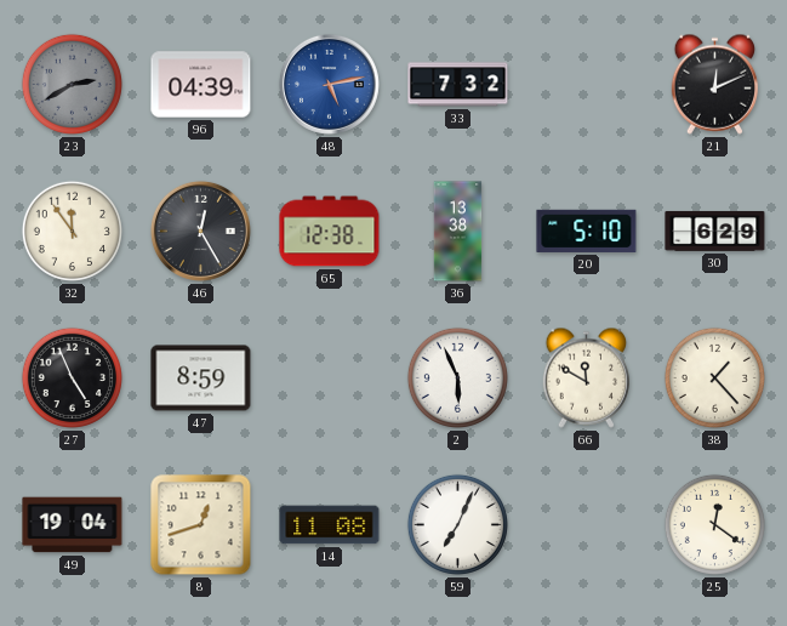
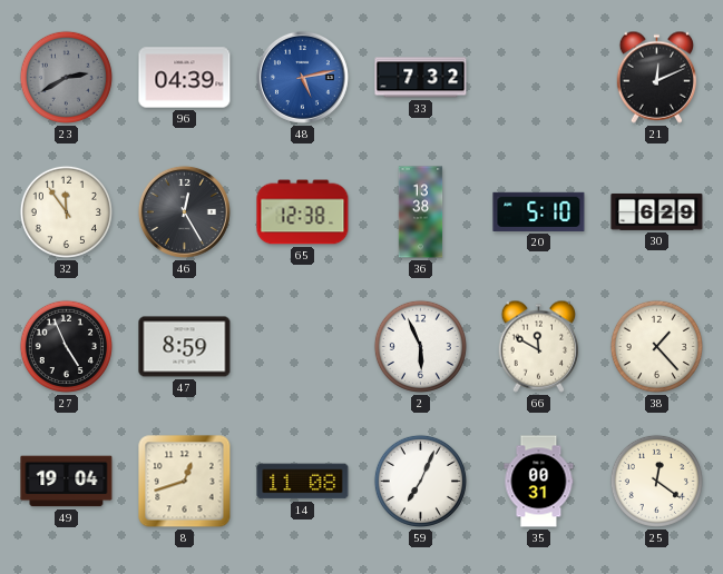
35: none -> 00:31 (539, 482)
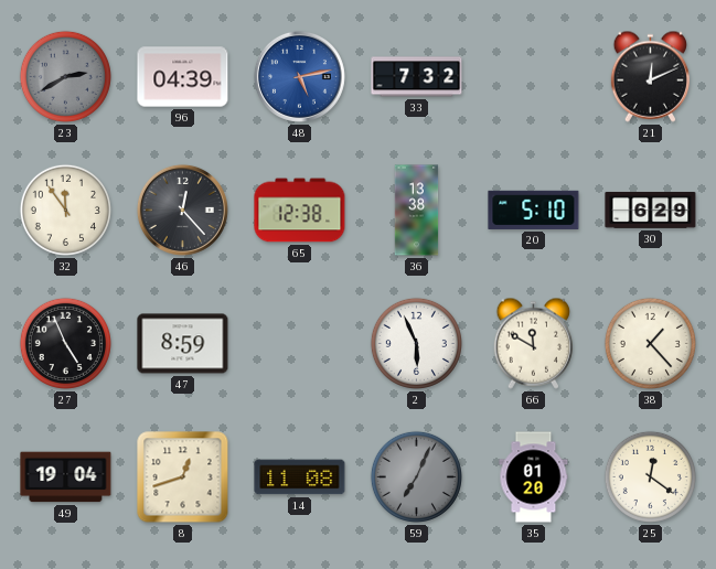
46: 12:25 -> 12:23 (182, 210)
59 dial: white -> grey (416, 476)
35: 00:31 -> 01:20 (534, 477)
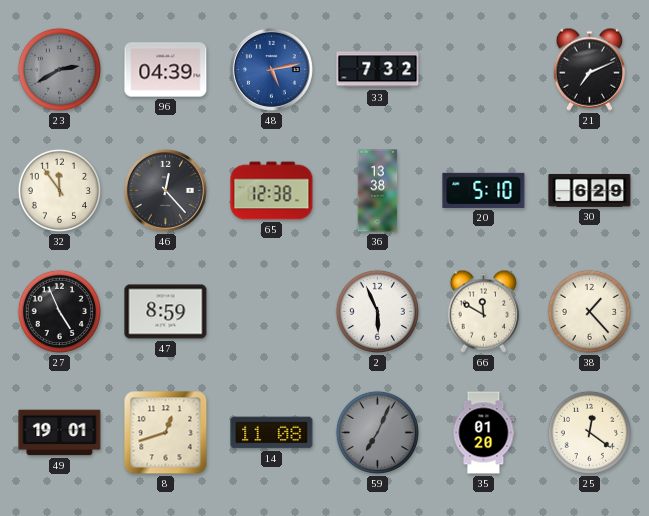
21: 12:11 -> 7:11 (590, 69)
49: 19:04 -> 19:01 (60, 433)
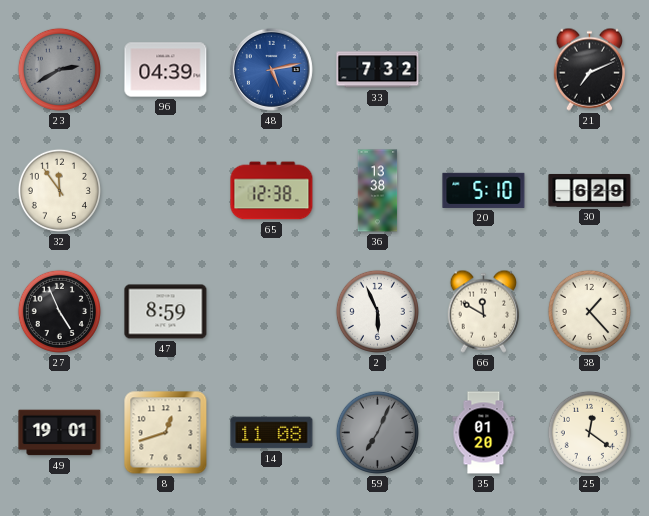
46: 12:23 -> none (165, 190)
